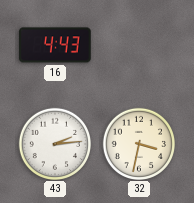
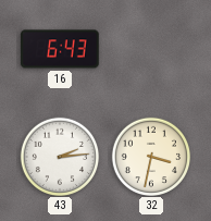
16: 4:43 -> 6:43 (60, 49)
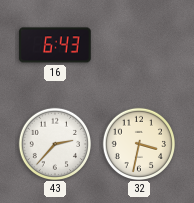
43: 2:14 -> 2:37 (54, 143)
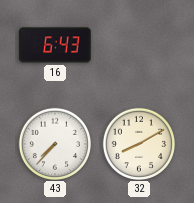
43: 2:37 -> 7:37 (54, 143)
32: 3:32 -> 8:10 (138, 143)
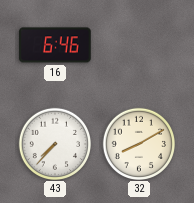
16: 6:43 -> 6:46 (55, 45)
